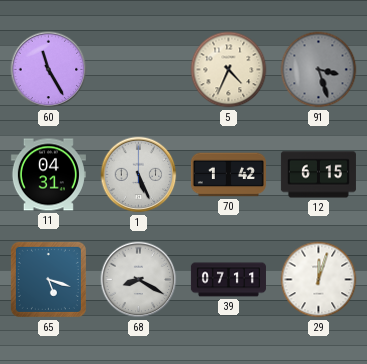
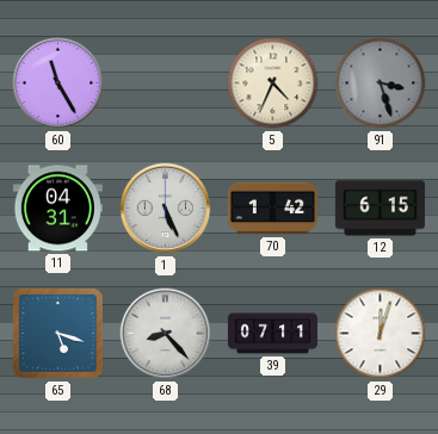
68: 8:20 -> 8:23 (166, 334)
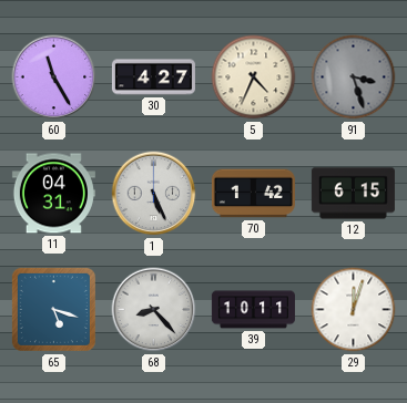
30: none -> 4:27 (153, 77)
39: 07:11 -> 10:11 (253, 310)
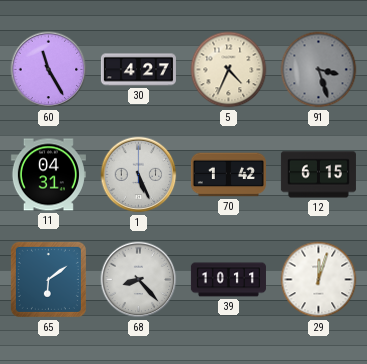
65: 5:18 -> 6:09 (48, 279)
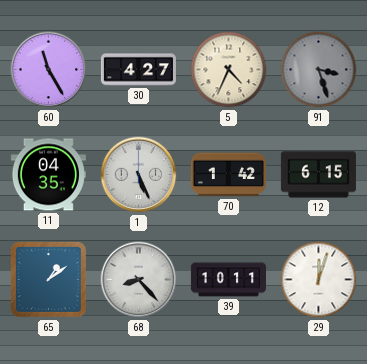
11: 04:31 -> 04:35 (48, 175)
65: 6:09 -> 1:09 (48, 279)
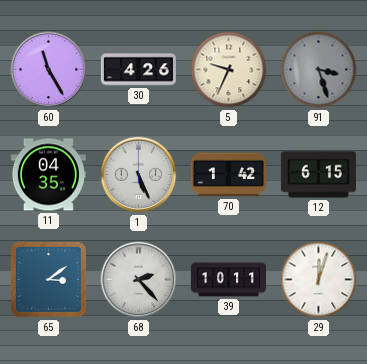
30: 4:27 -> 4:26 (138, 70)
5: 4:34 -> 9:34 (229, 70)
65: 1:09 -> 3:09 (48, 279)
68: 8:23 -> 2:23 (139, 280)
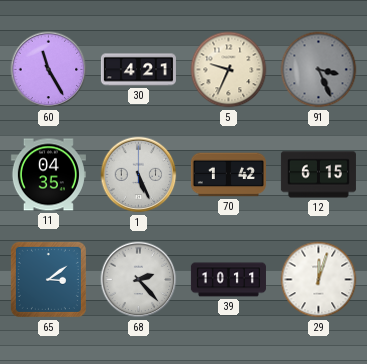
30: 4:26 -> 4:21 (138, 70)
91: 3:27 -> 3:26 (319, 70)
